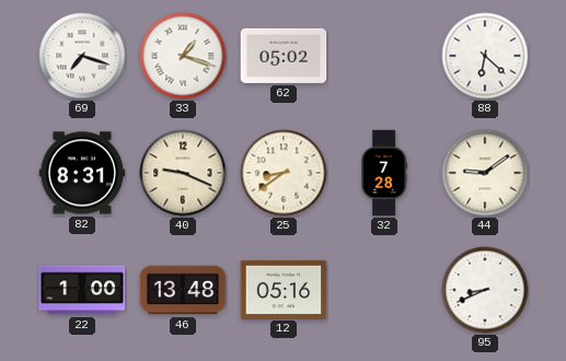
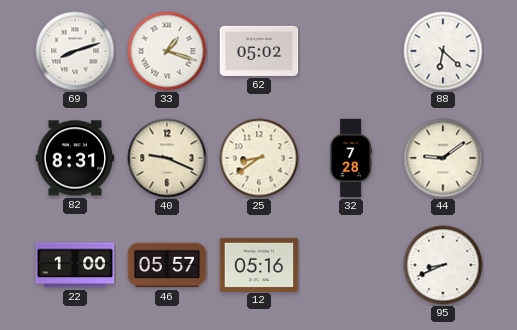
69: 7:18 -> 8:12 (75, 51)
46: 13:48 -> 05:57 (167, 265)
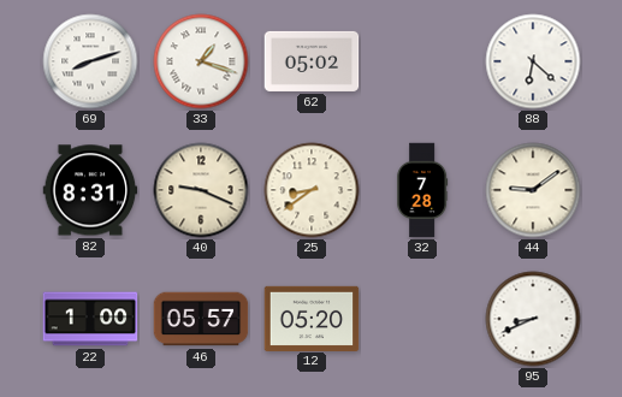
12: 05:16 -> 05:20 (312, 318)
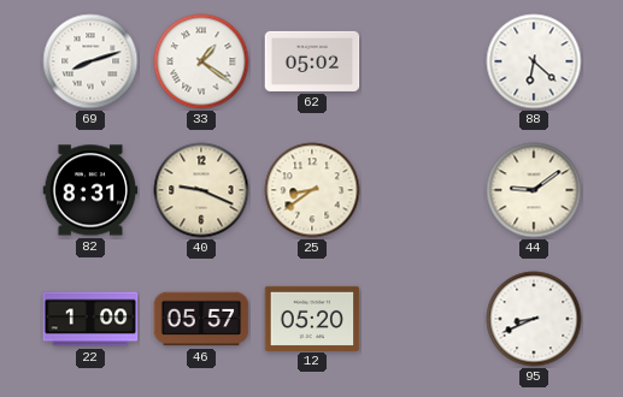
33: 1:18 -> 1:21 (201, 61)
32: 7:28 -> none (422, 190)
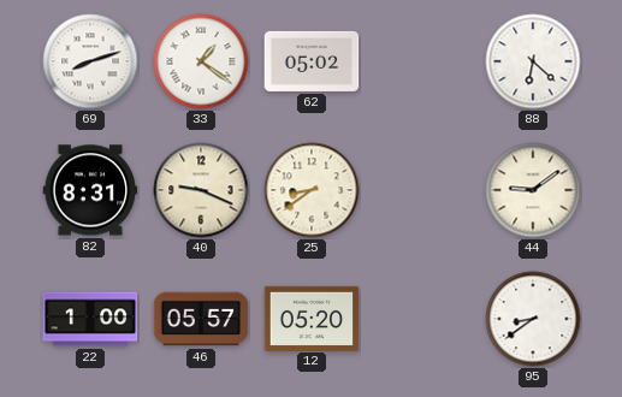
95: 8:41 -> 8:39 (533, 319)
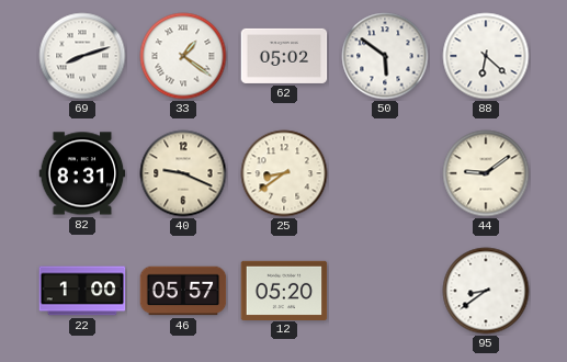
50: none -> 5:51 (385, 56)
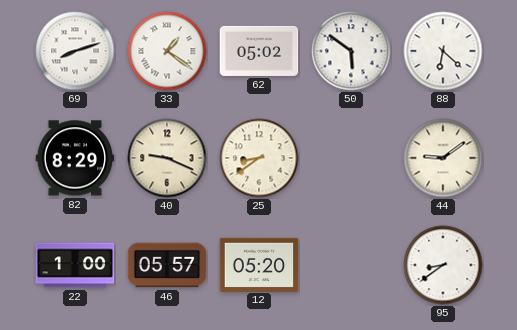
82: 8:31 -> 8:29 (75, 158)
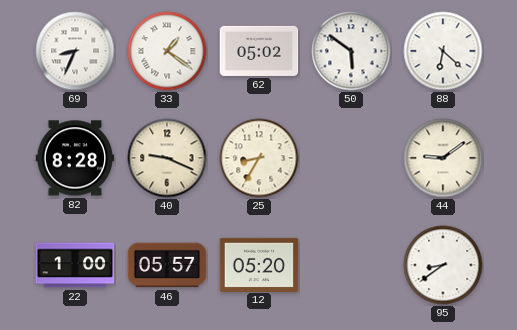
69: 8:12 -> 8:34 (75, 51)
82: 8:29 -> 8:28 (75, 158)
25: 8:39 -> 8:35 (259, 158)
